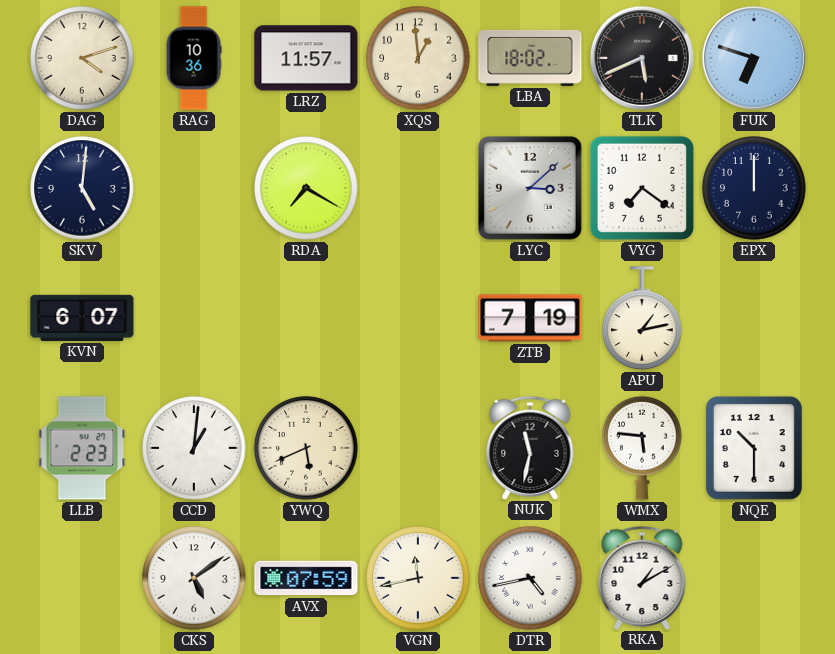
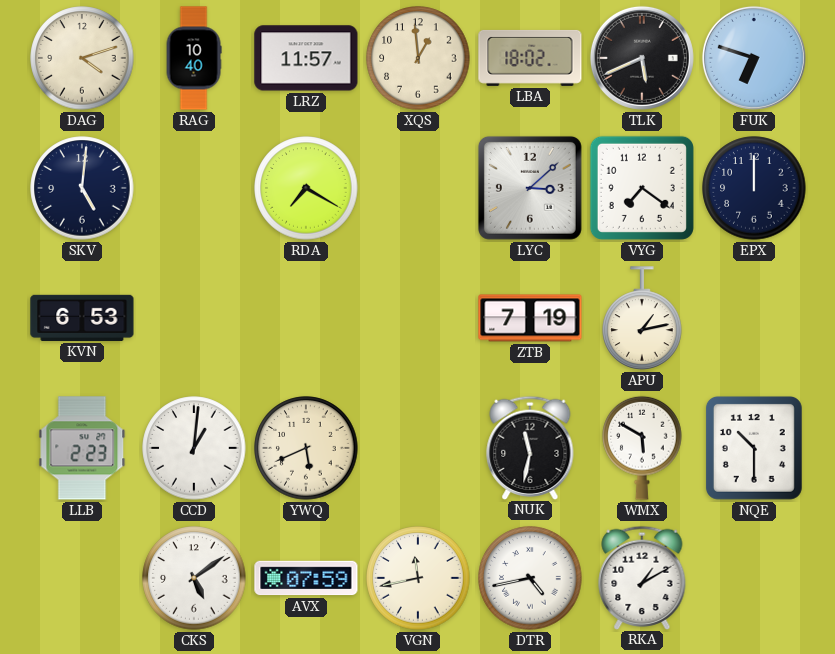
RAG: 10:36 -> 10:40 (194, 58)
KVN: 6:07 -> 6:53 (82, 318)
WMX: 5:46 -> 5:50 (642, 448)
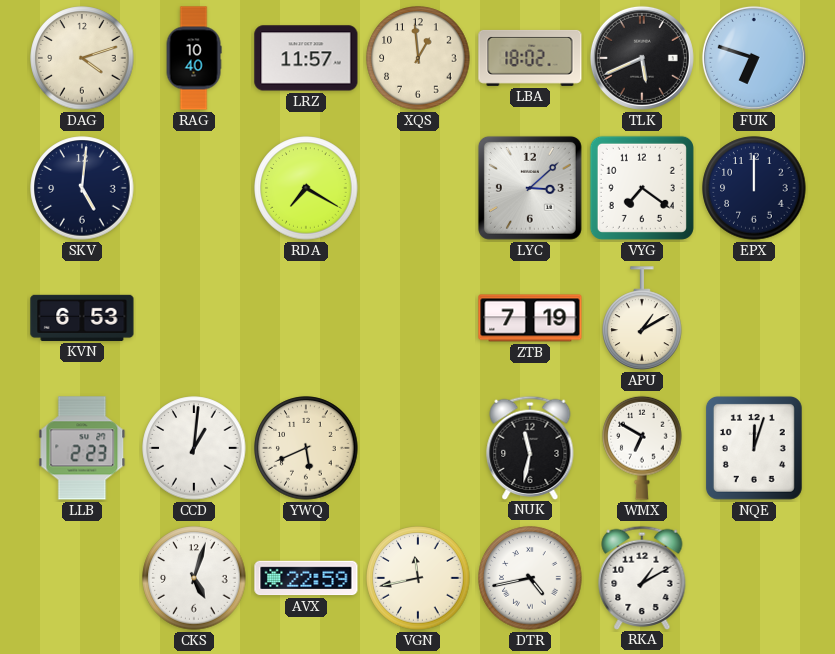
APU: 1:13 -> 1:10 (642, 318)
WMX: 5:50 -> 6:50 (642, 448)
NQE: 10:30 -> 12:03 (754, 448)
CKS: 5:09 -> 5:03 (194, 578)
AVX: 07:59 -> 22:59 (306, 578)
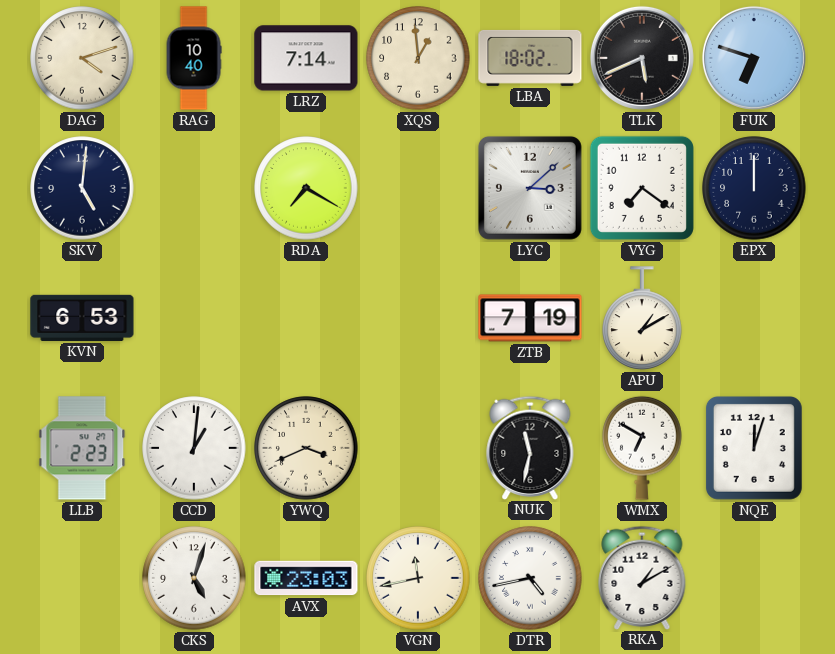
LRZ: 11:57 -> 7:14 (306, 58)
YWQ: 5:41 -> 3:41 (306, 448)
AVX: 22:59 -> 23:03 (306, 578)
